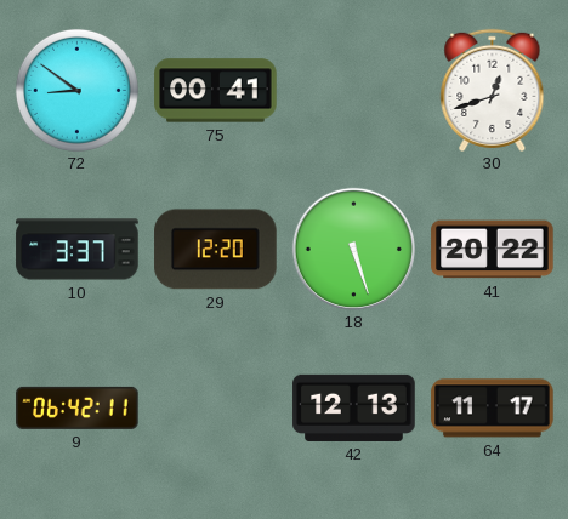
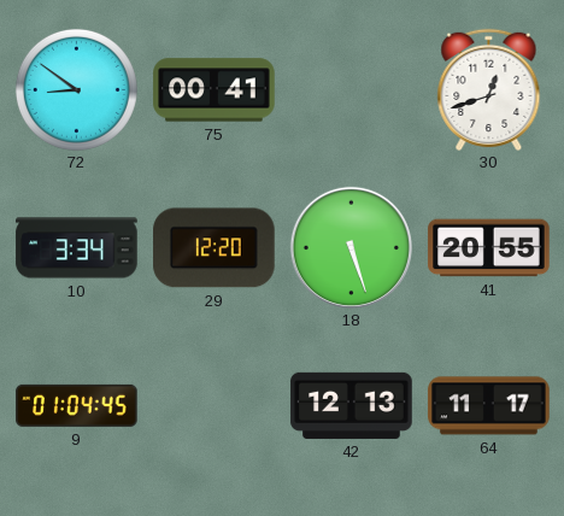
10: 3:37 -> 3:34 (77, 248)
41: 20:22 -> 20:55 (489, 248)
9: 06:42 -> 01:04 (77, 405)
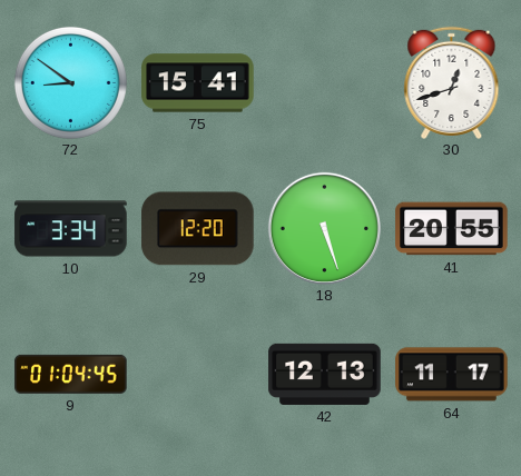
75: 00:41 -> 15:41 (198, 83)
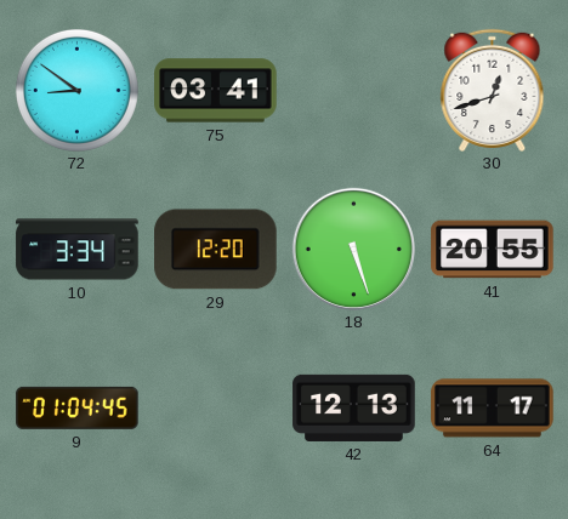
75: 15:41 -> 03:41 (216, 91)
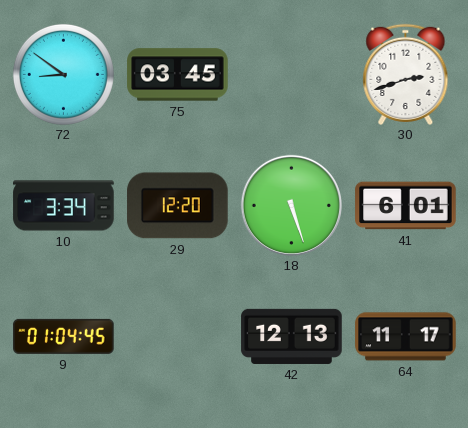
75: 03:41 -> 03:45 (178, 75)
30: 12:42 -> 2:42 (406, 74)
41: 20:55 -> 6:01 (406, 206)
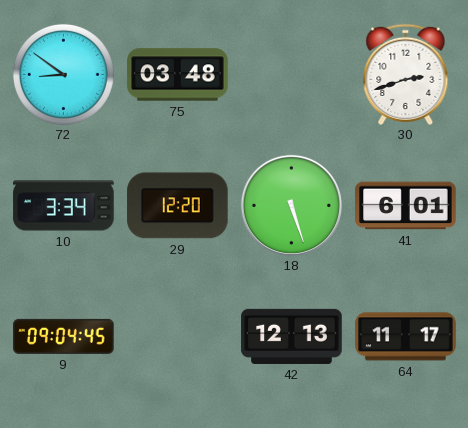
75: 03:45 -> 03:48 (178, 75)
9: 01:04 -> 09:04 (64, 336)
